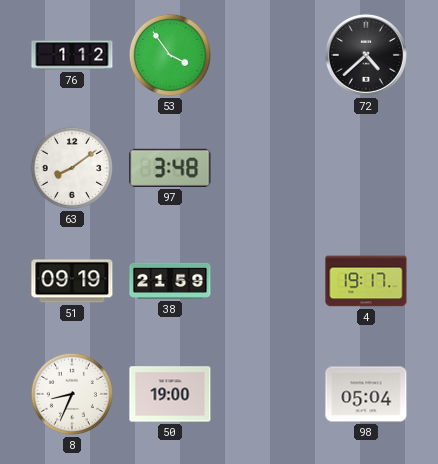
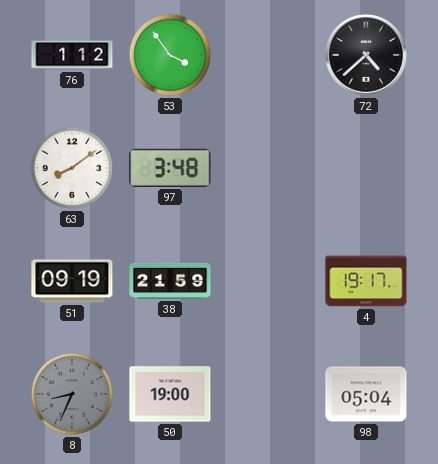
8 dial: white -> grey (72, 394)
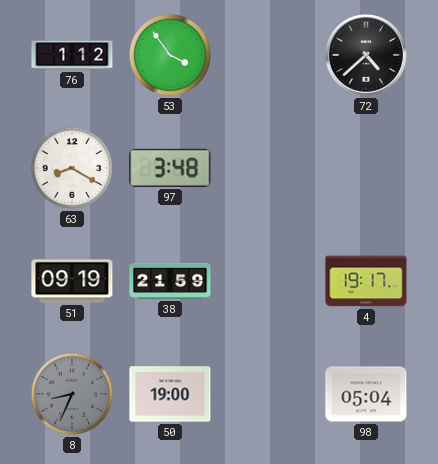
63: 8:09 -> 8:20 (72, 168)
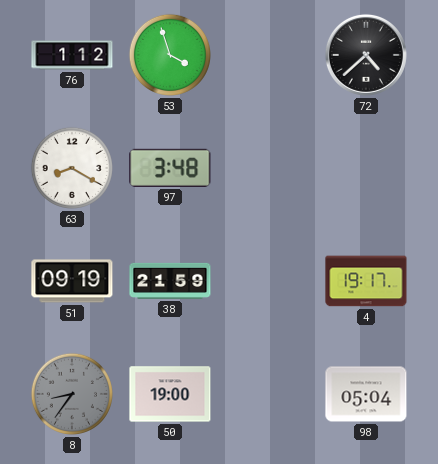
53: 3:54 -> 3:57 (170, 55)
8: 8:34 -> 8:36 (72, 394)
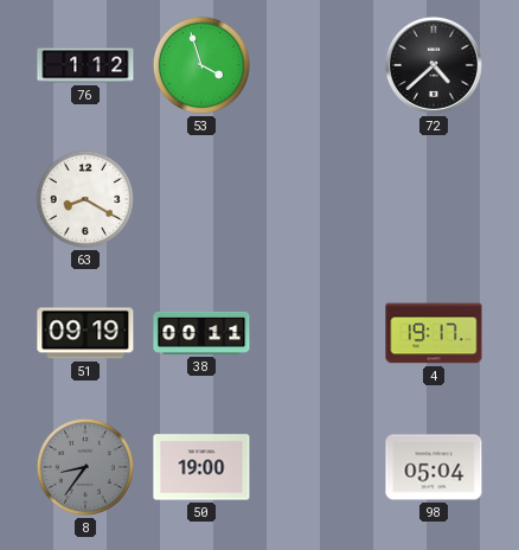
97: 3:48 -> none (170, 168)
38: 21:59 -> 00:11 (201, 333)
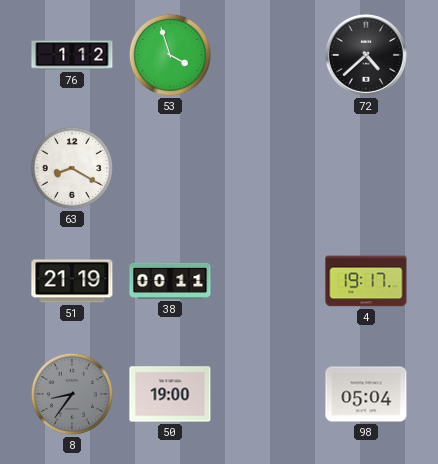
51: 09:19 -> 21:19 (72, 281)
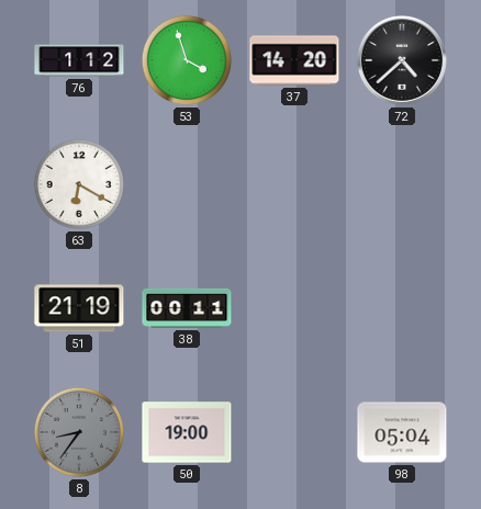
37: none -> 14:20 (294, 60)
63: 8:20 -> 6:20 (79, 184)
4: 19:17 -> none (366, 281)
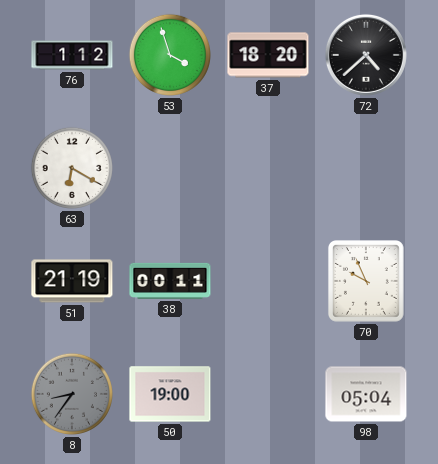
37: 14:20 -> 18:20 (268, 55)
70: none -> 9:56 (366, 282)
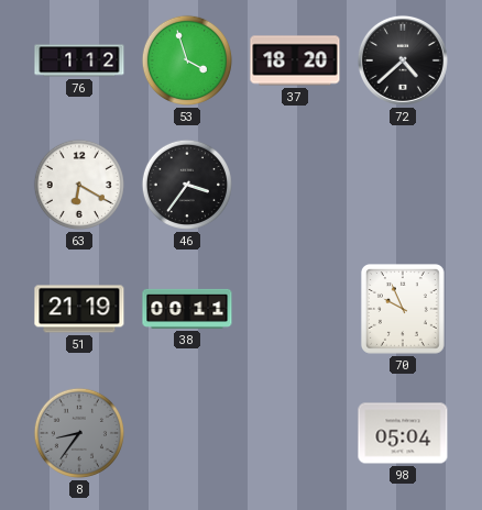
46: none -> 3:36 (187, 185)
50: 19:00 -> none (170, 394)
